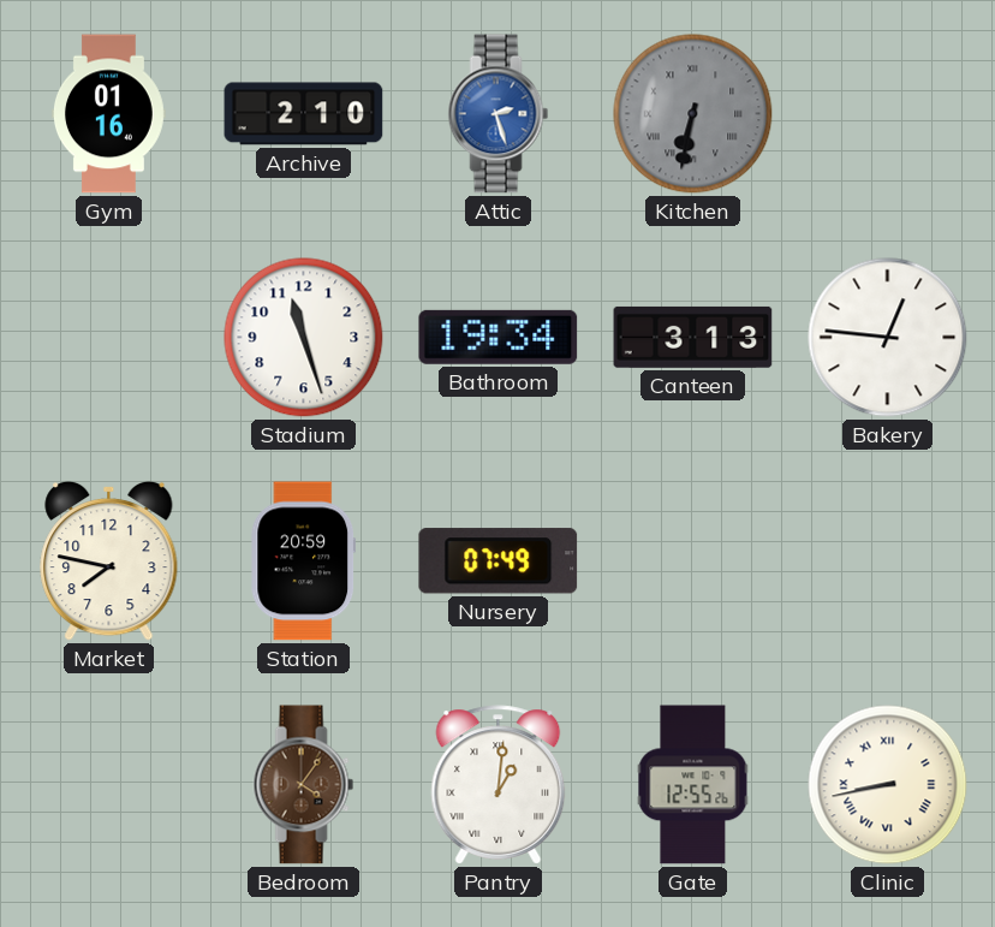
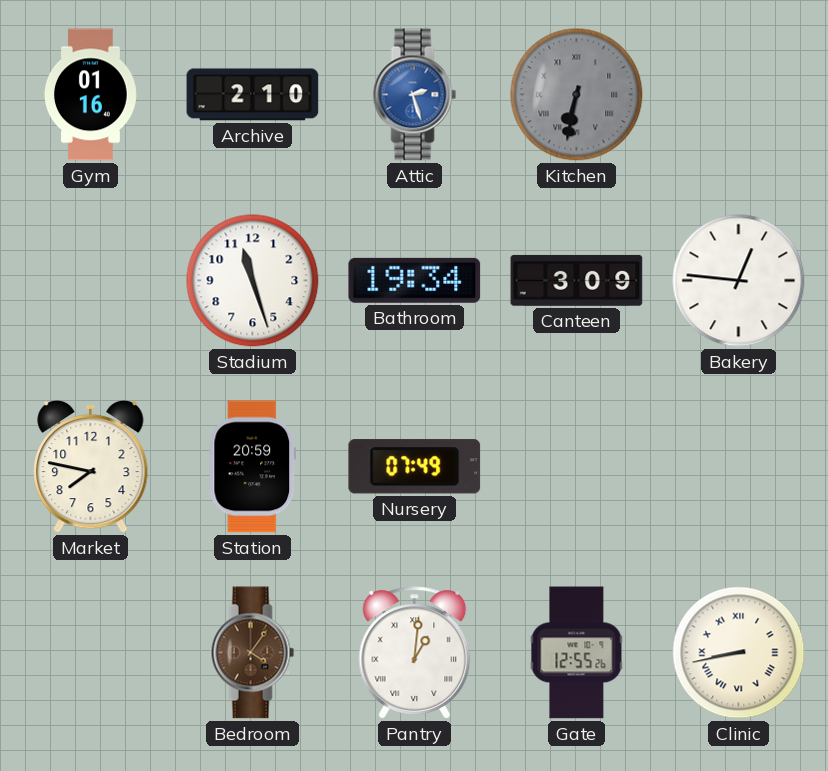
Canteen: 3:13 -> 3:09 (577, 280)
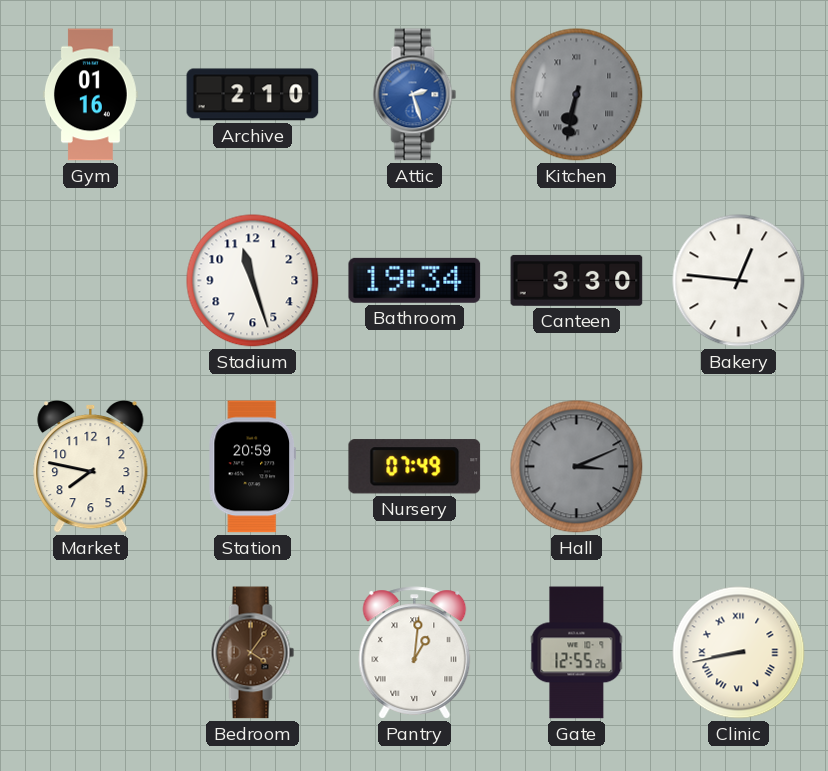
Canteen: 3:09 -> 3:30 (577, 280)
Hall: none -> 3:11 (577, 467)
